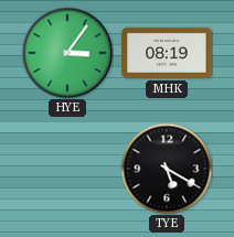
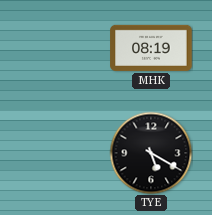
HYE: 3:06 -> none (67, 53)
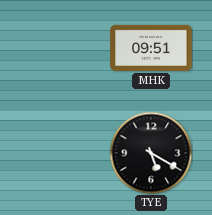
MHK: 08:19 -> 09:51 (151, 48)
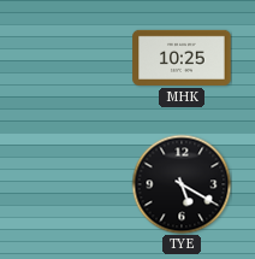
MHK: 09:51 -> 10:25 (182, 58)
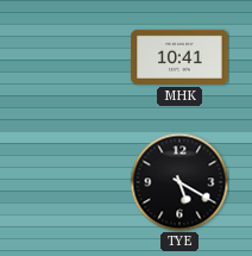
MHK: 10:25 -> 10:41 (179, 57)
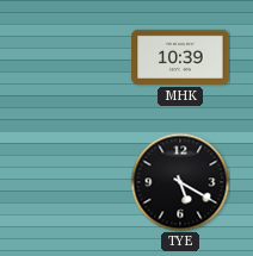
MHK: 10:41 -> 10:39 (180, 57)
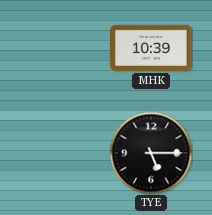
TYE: 5:20 -> 5:15 (151, 153)
